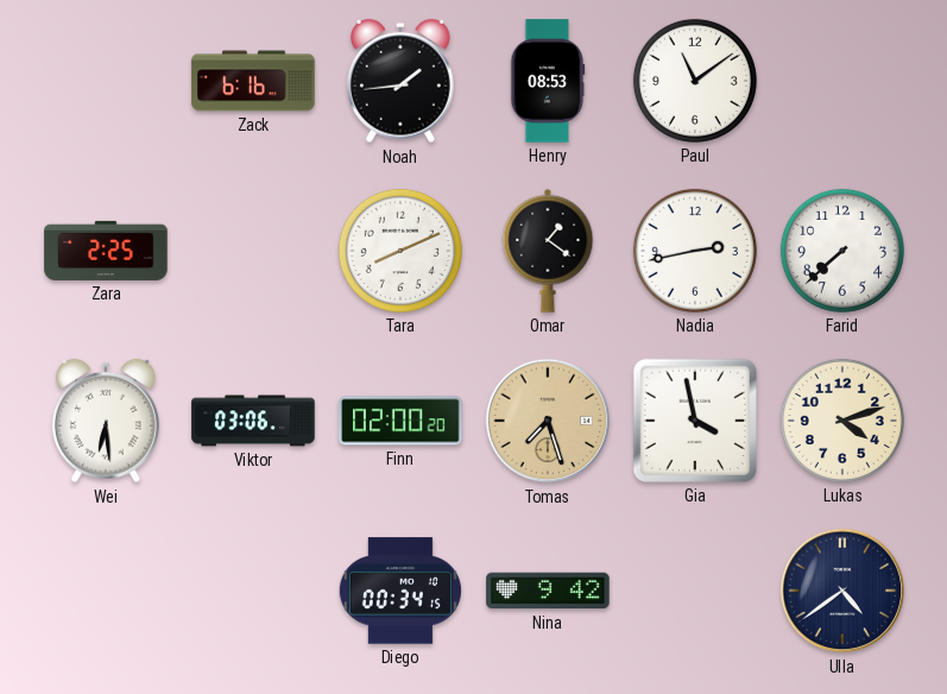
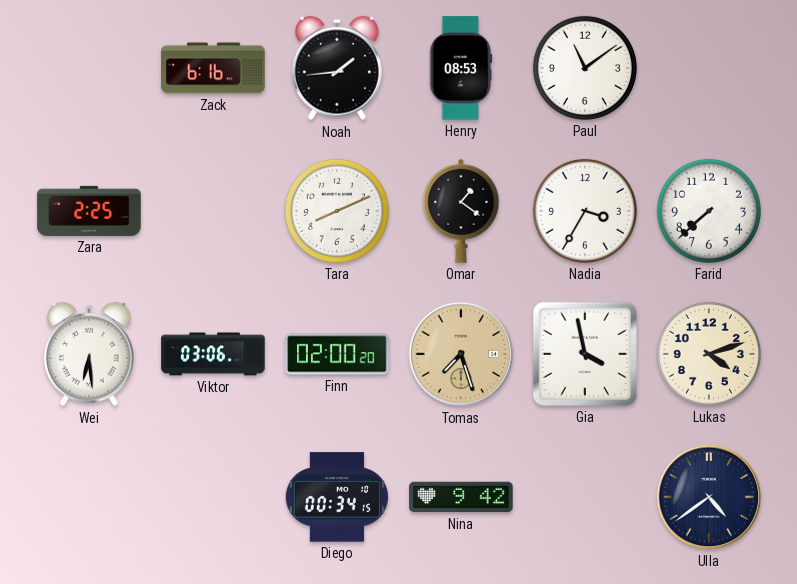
Nadia: 2:43 -> 3:35 (585, 211)
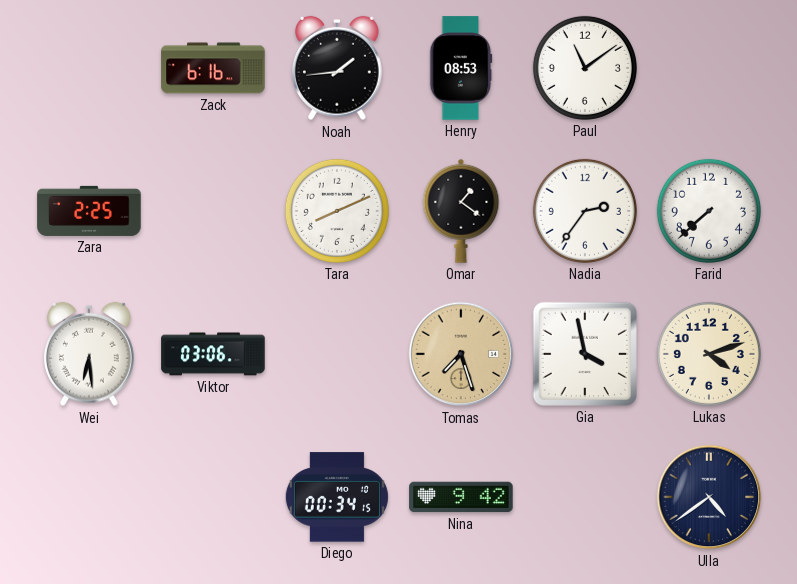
Nadia: 3:35 -> 2:36 (585, 211)
Finn: 02:00 -> none (337, 354)
